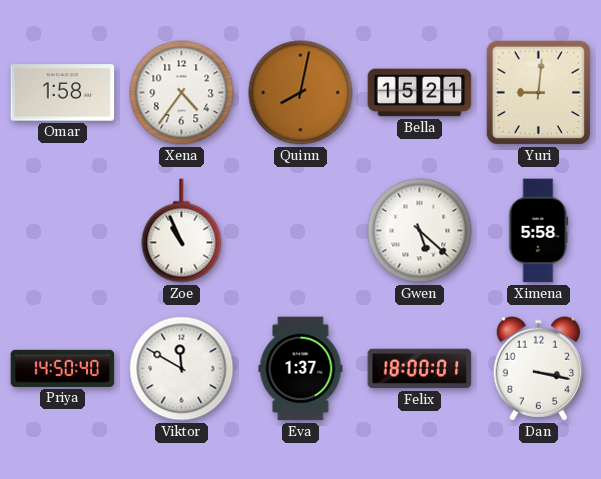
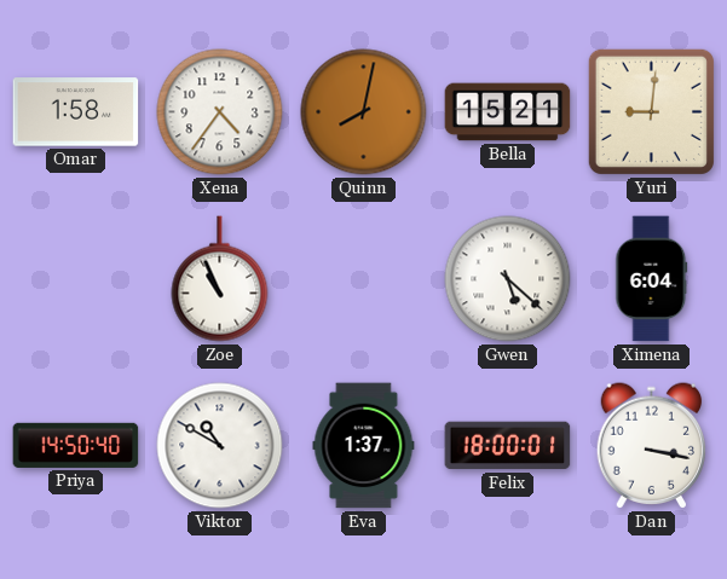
Ximena: 5:58 -> 6:04 (652, 279)
Viktor: 11:50 -> 10:50 (220, 446)
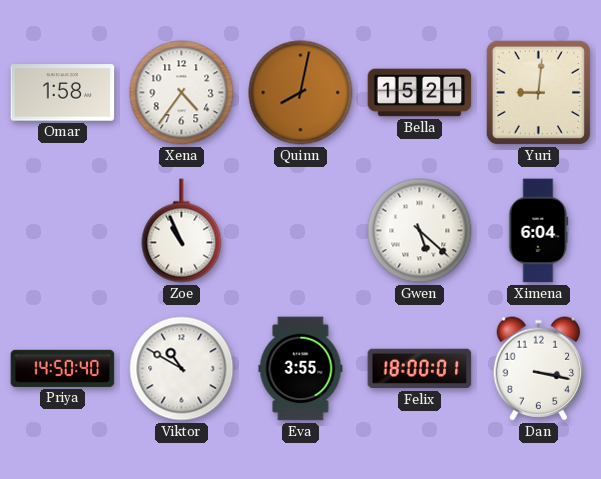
Eva: 1:37 -> 3:55 (301, 369)
